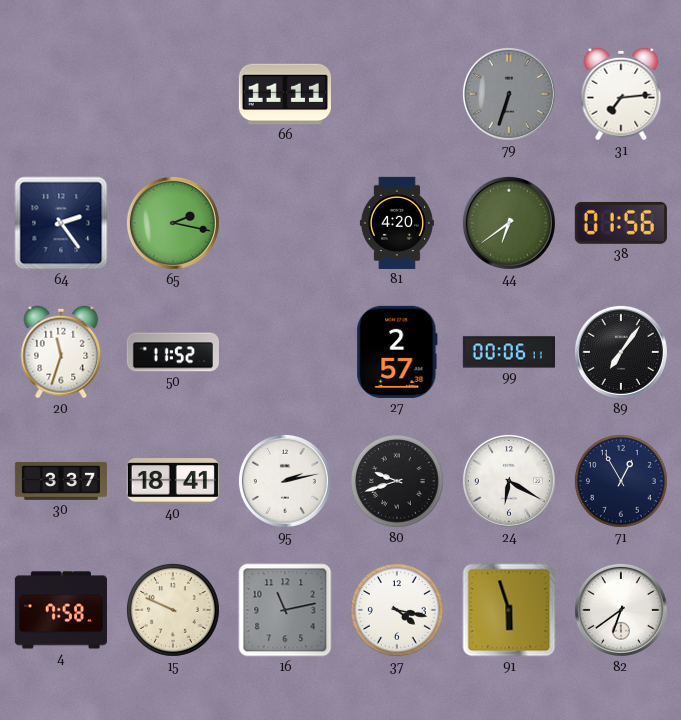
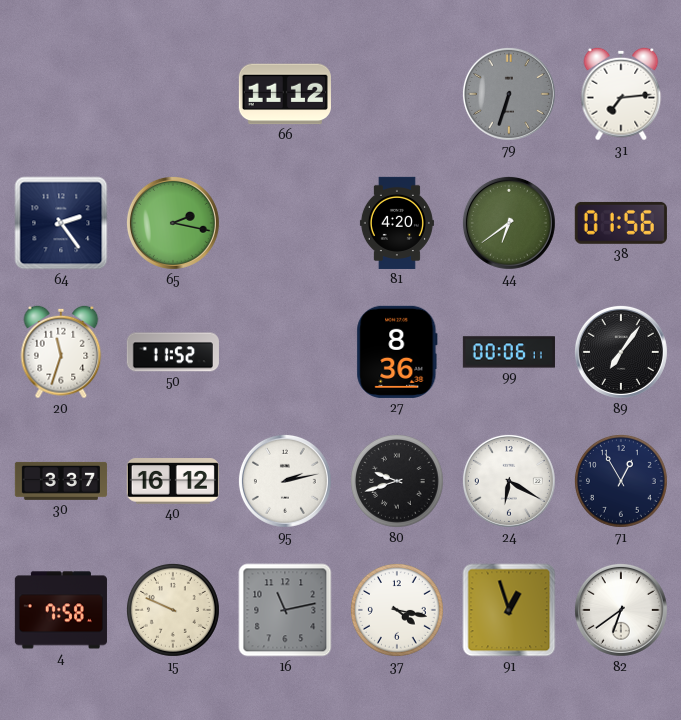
66: 11:11 -> 11:12 (285, 94)
27: 2:57 -> 8:36 (397, 352)
40: 18:41 -> 16:12 (173, 481)
91: 5:57 -> 12:57 (509, 610)
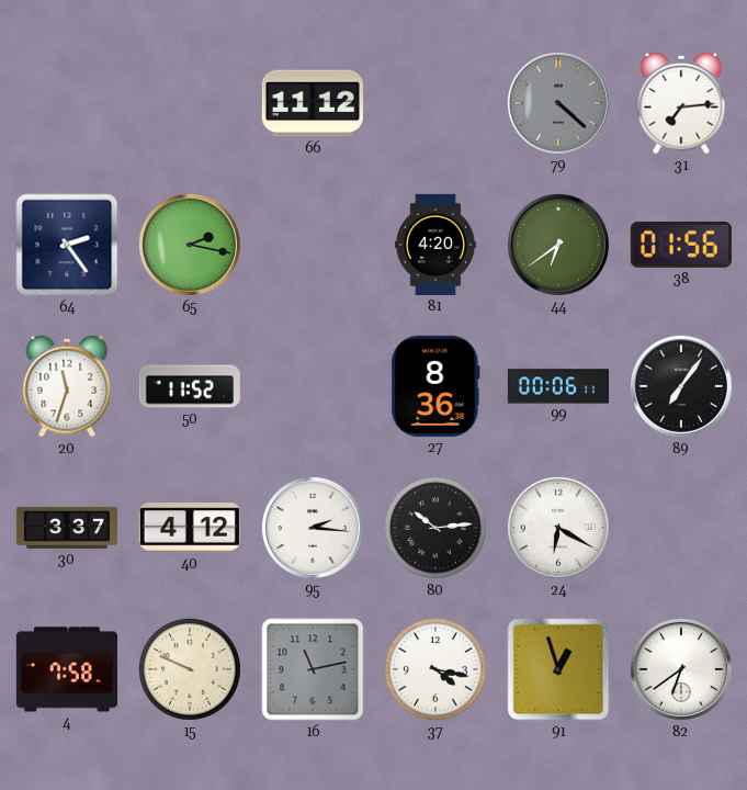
79: 6:33 -> 4:22 (558, 103)
40: 16:12 -> 4:12 (190, 528)
95: 2:13 -> 2:16 (313, 528)
80: 9:42 -> 10:14 (435, 528)
71: 12:55 -> none (621, 481)
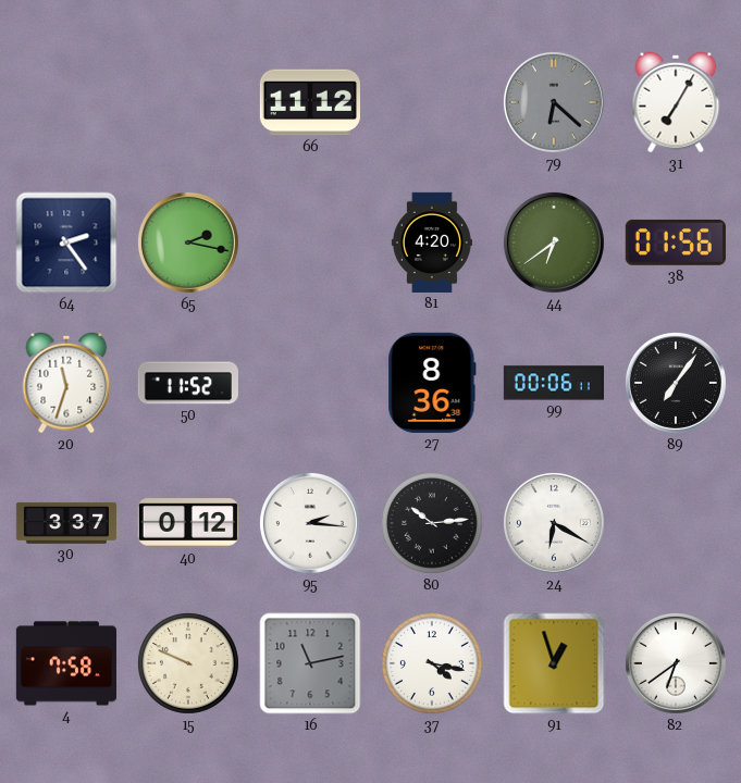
79: 4:22 -> 6:22 (554, 102)
31: 7:14 -> 7:05 (676, 102)
40: 4:12 -> 0:12 (188, 523)
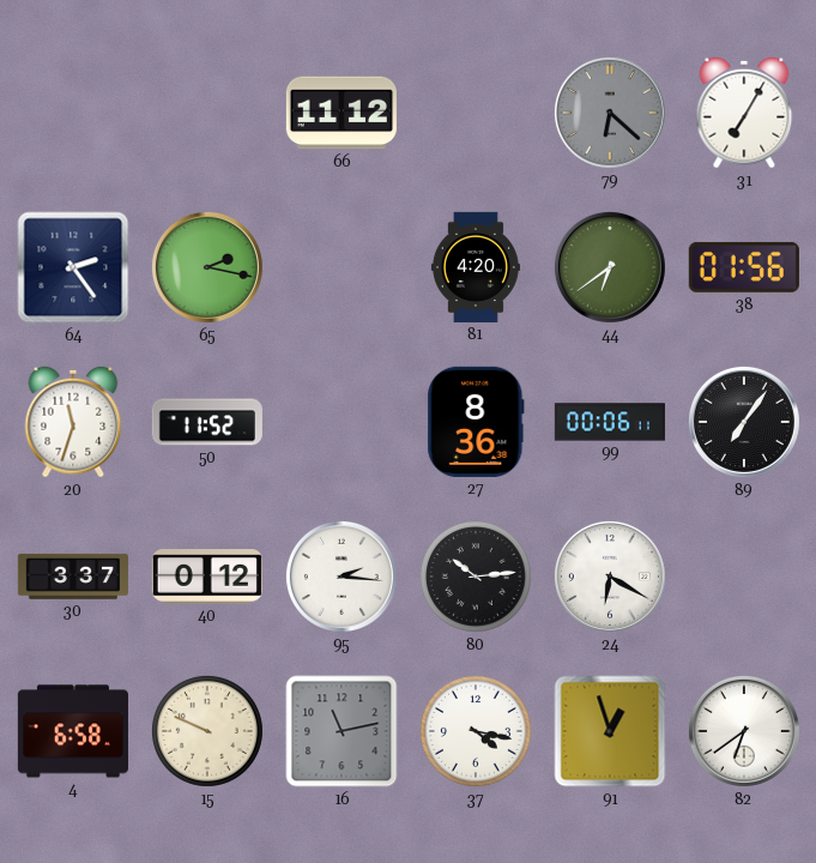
4: 7:58 -> 6:58 (73, 731)
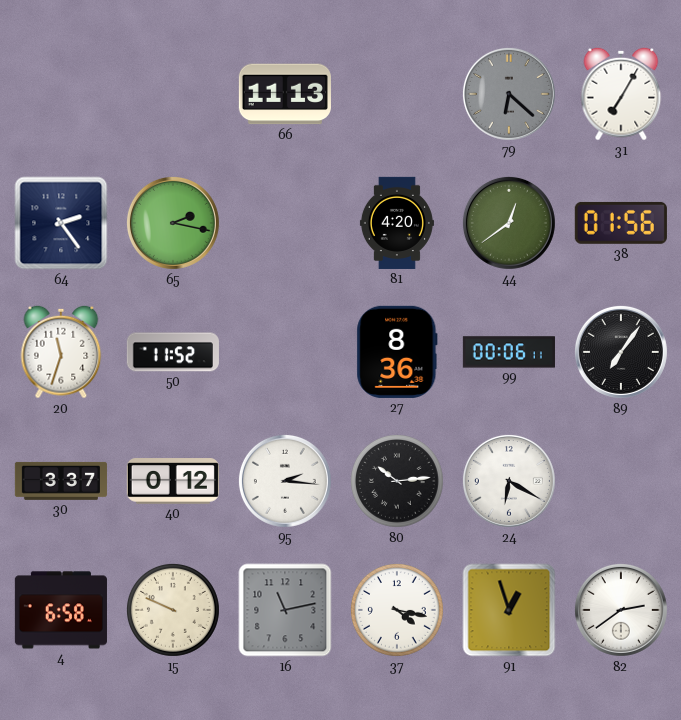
66: 11:12 -> 11:13 (285, 94)
44: 6:39 -> 12:39 (509, 223)
82: 6:39 -> 2:39 (621, 610)
